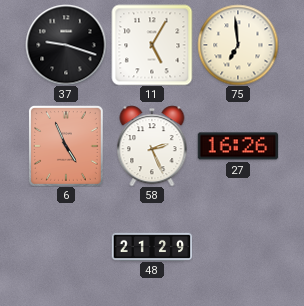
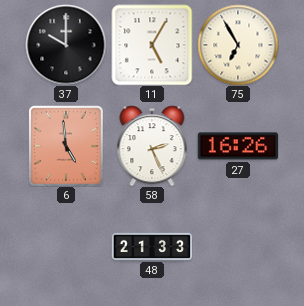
37: 9:18 -> 10:00 (66, 45)
75: 6:59 -> 6:55 (238, 45)
6: 4:56 -> 4:59 (67, 146)
48: 21:29 -> 21:33 (152, 246)
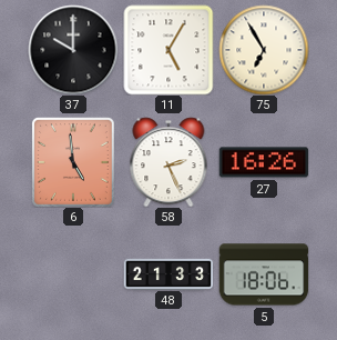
5: none -> 18:06 (264, 274)
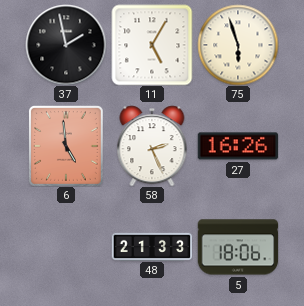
37: 10:00 -> 1:58 (66, 45)
75: 6:55 -> 5:57 (238, 45)
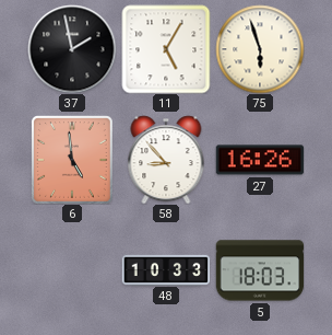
58: 2:26 -> 8:53 (166, 160)
48: 21:33 -> 10:33 (166, 269)
5: 18:06 -> 18:03 (260, 270)
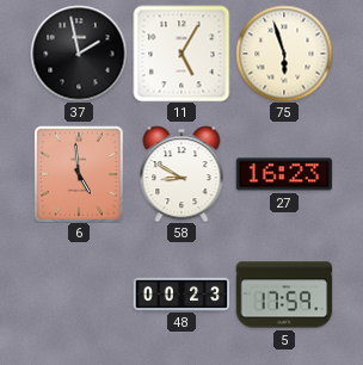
58: 8:53 -> 8:50 (181, 174)
27: 16:26 -> 16:23 (284, 174)
48: 10:33 -> 00:23 (181, 293)
5: 18:03 -> 17:59 (284, 295)
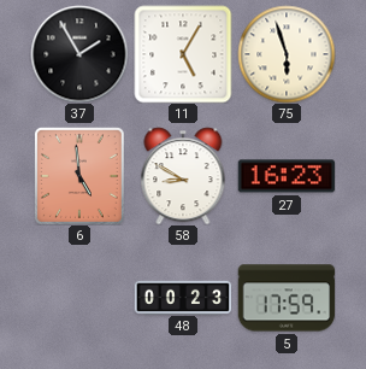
37: 1:58 -> 1:55 (79, 54)
